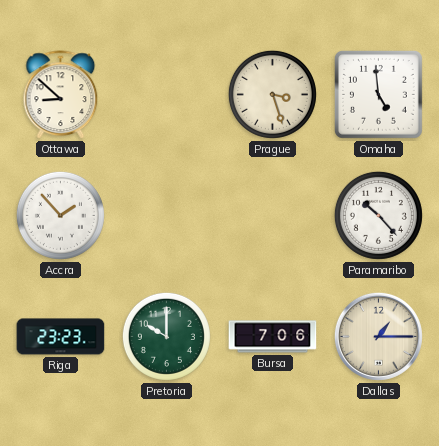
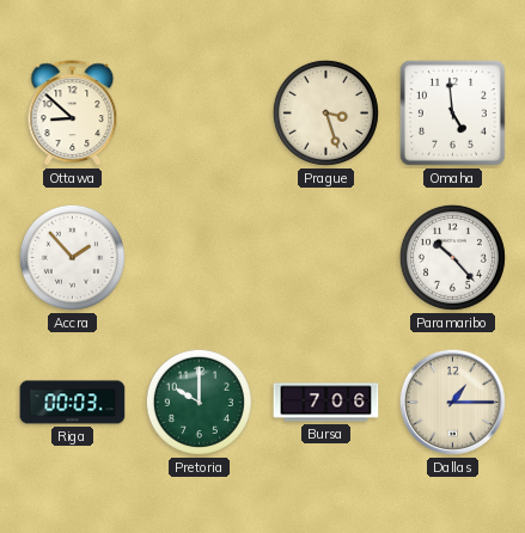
Riga: 23:23 -> 00:03 (73, 403)
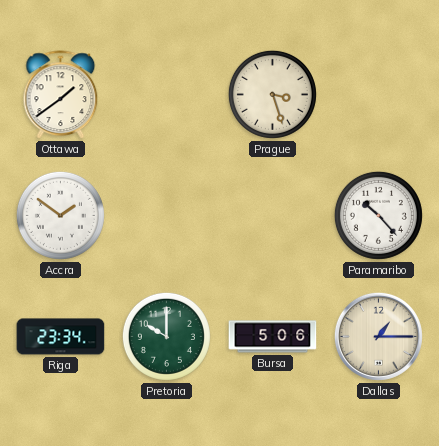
Ottawa: 8:52 -> 1:39 (61, 95)
Omaha: 4:59 -> none (452, 112)
Accra: 1:53 -> 1:51 (60, 215)
Riga: 00:03 -> 23:34 (61, 337)
Bursa: 7:06 -> 5:06 (273, 337)
